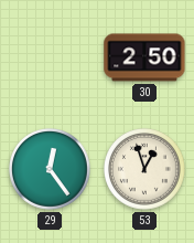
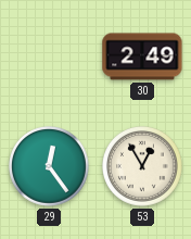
30: 2:50 -> 2:49 (142, 56)
53: 12:57 -> 12:55 (143, 167)
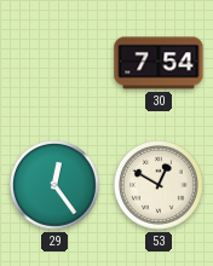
30: 2:49 -> 7:54 (159, 63)
53: 12:55 -> 12:50 (160, 186)
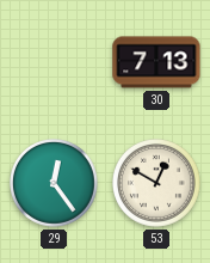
30: 7:54 -> 7:13 (156, 62)
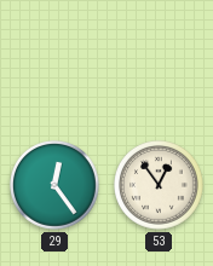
30: 7:13 -> none (156, 62)
53: 12:50 -> 12:54 (160, 186)
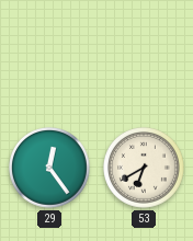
53: 12:54 -> 6:40 (145, 169)
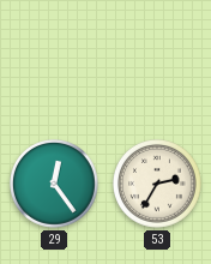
53: 6:40 -> 2:35 (158, 185)
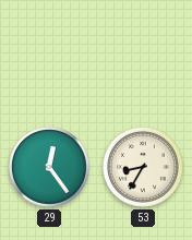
53: 2:35 -> 8:35 (144, 168)
